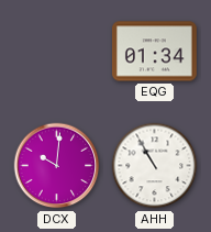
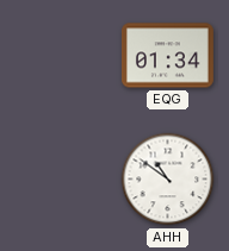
DCX: 10:01 -> none (57, 166)
AHH: 10:55 -> 10:51 (168, 180)
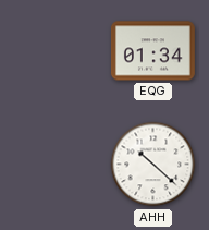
AHH: 10:51 -> 10:22 (153, 165)
